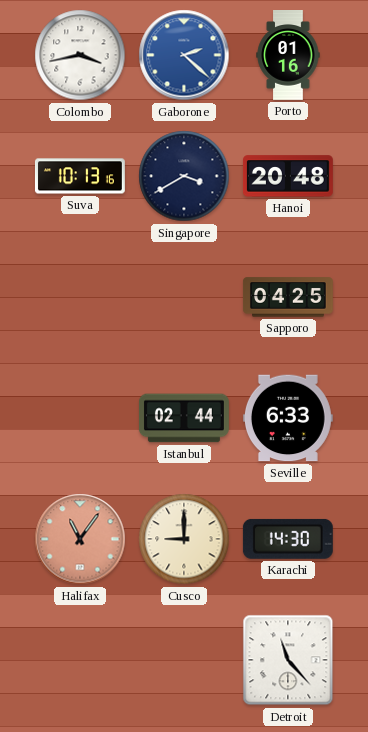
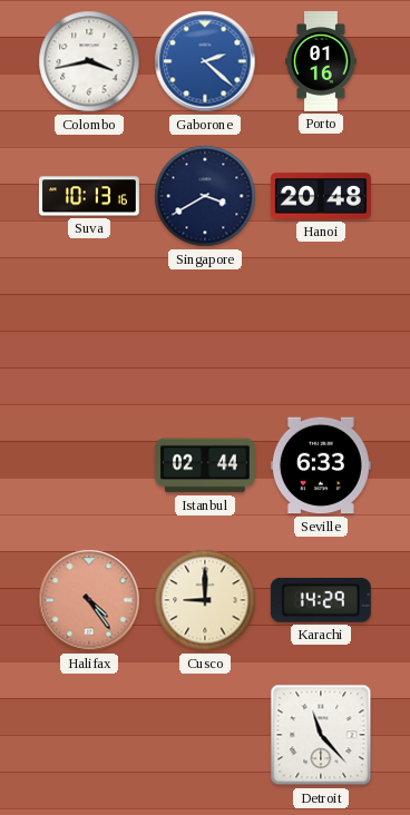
Sapporo: 04:25 -> none (288, 297)
Halifax: 11:06 -> 4:24 (89, 600)
Karachi: 14:30 -> 14:29 (321, 600)
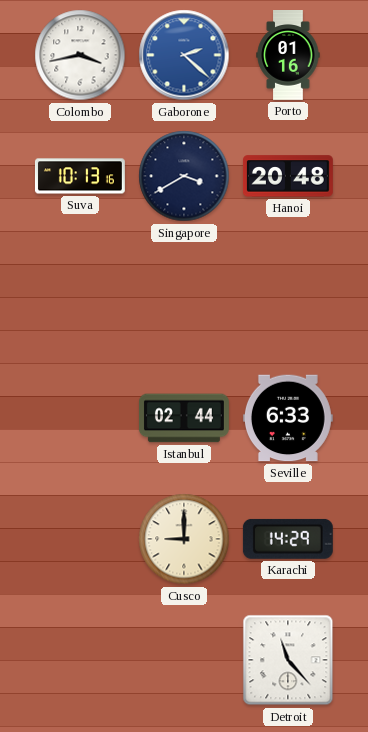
Halifax: 4:24 -> none (89, 600)
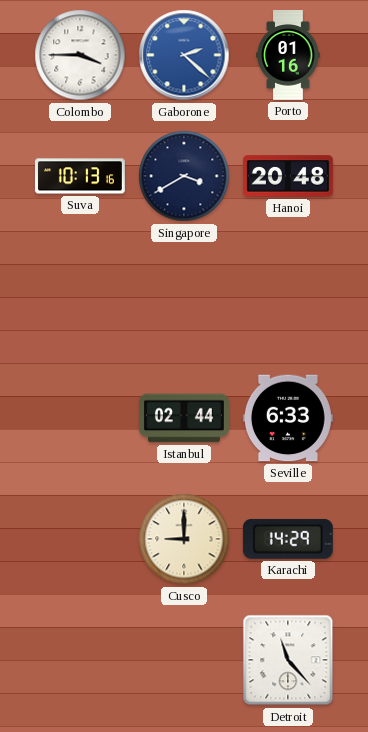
Colombo: 3:43 -> 3:45 (80, 55)
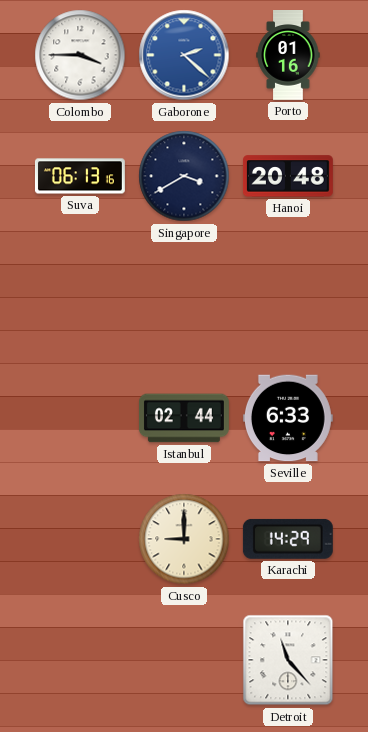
Suva: 10:13 -> 06:13 (80, 176)
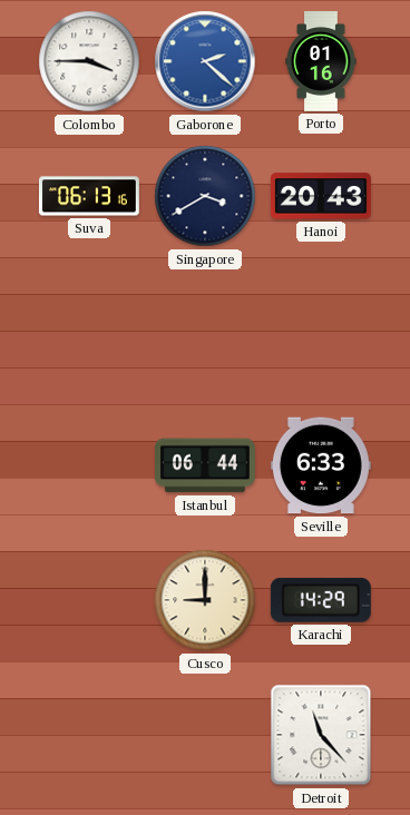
Hanoi: 20:48 -> 20:43 (321, 196)
Istanbul: 02:44 -> 06:44 (205, 465)
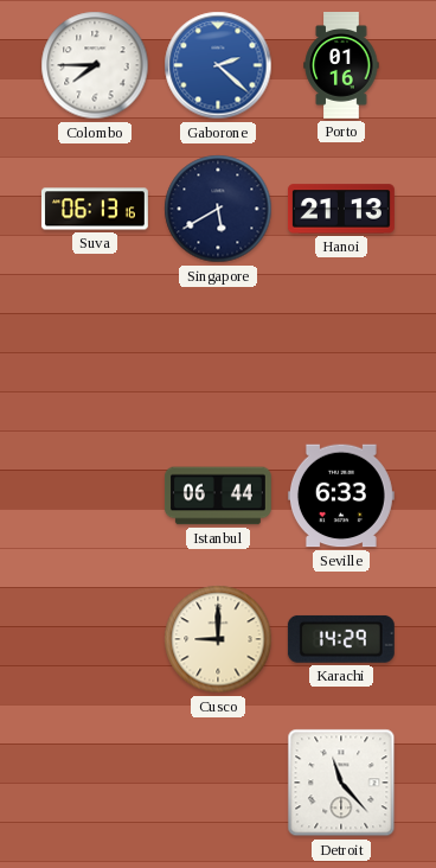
Colombo: 3:45 -> 7:45 (95, 65)
Singapore: 3:40 -> 5:40 (218, 209)
Hanoi: 20:43 -> 21:13 (341, 209)
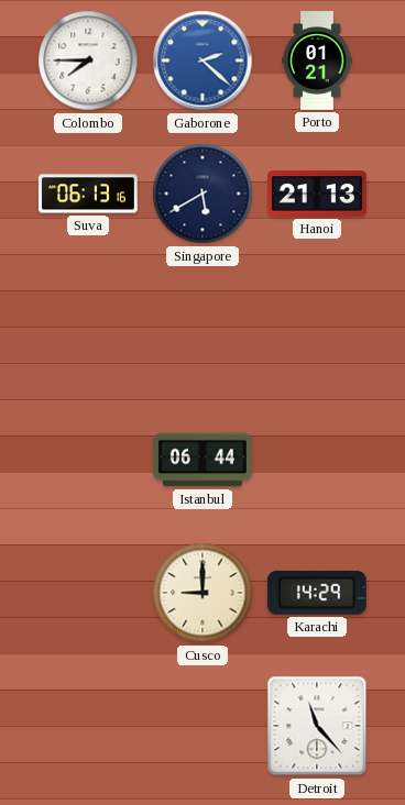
Porto: 01:16 -> 01:21 (317, 62)
Seville: 6:33 -> none (341, 496)
